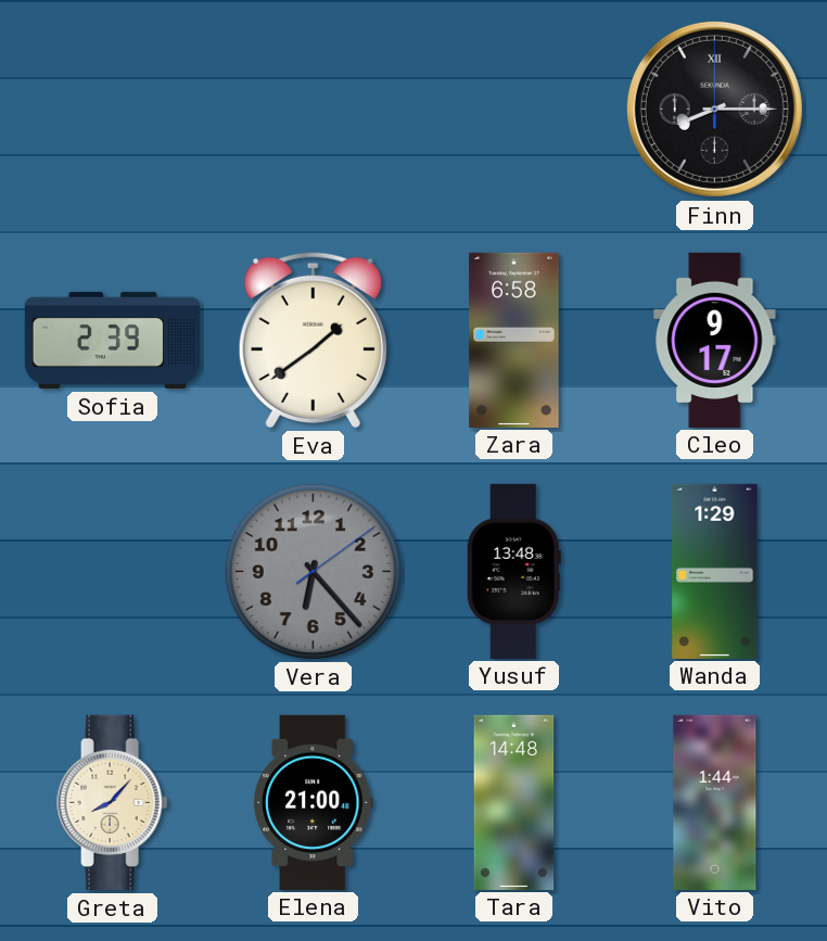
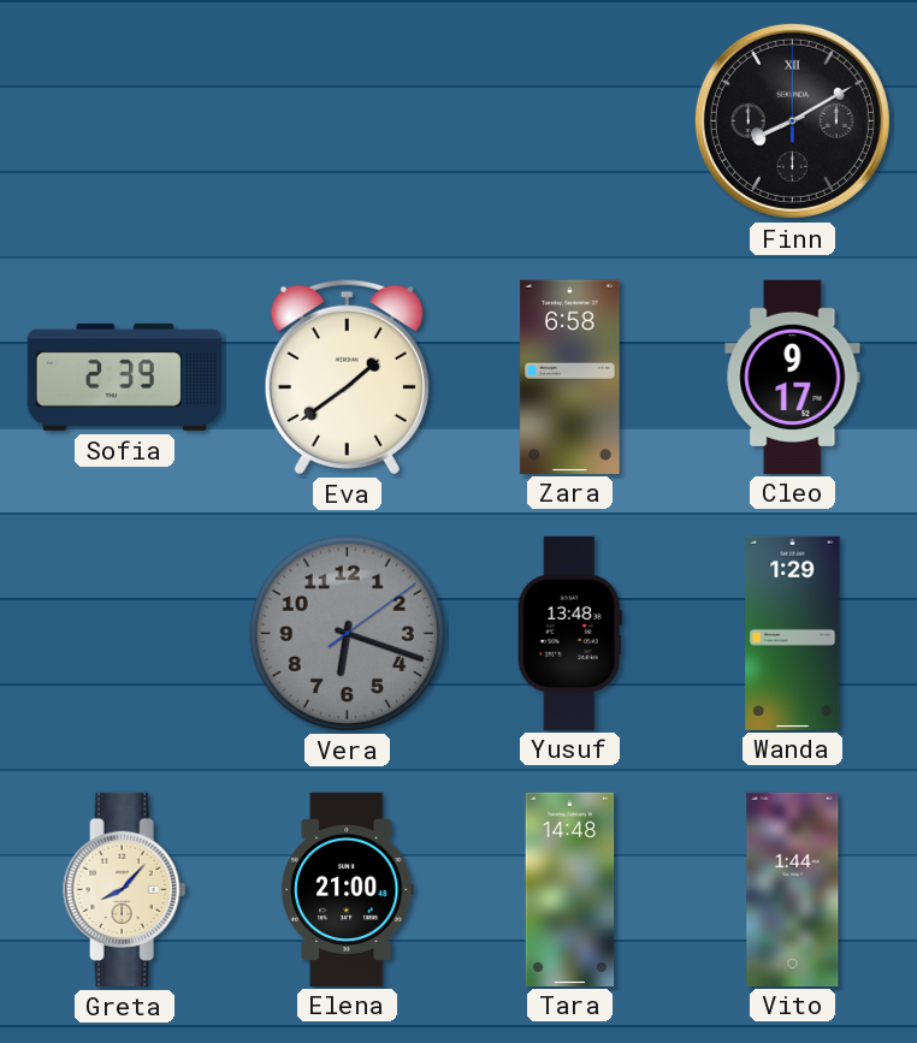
Finn: 8:15 -> 8:10 (792, 120)
Vera: 6:23 -> 6:18 (347, 633)
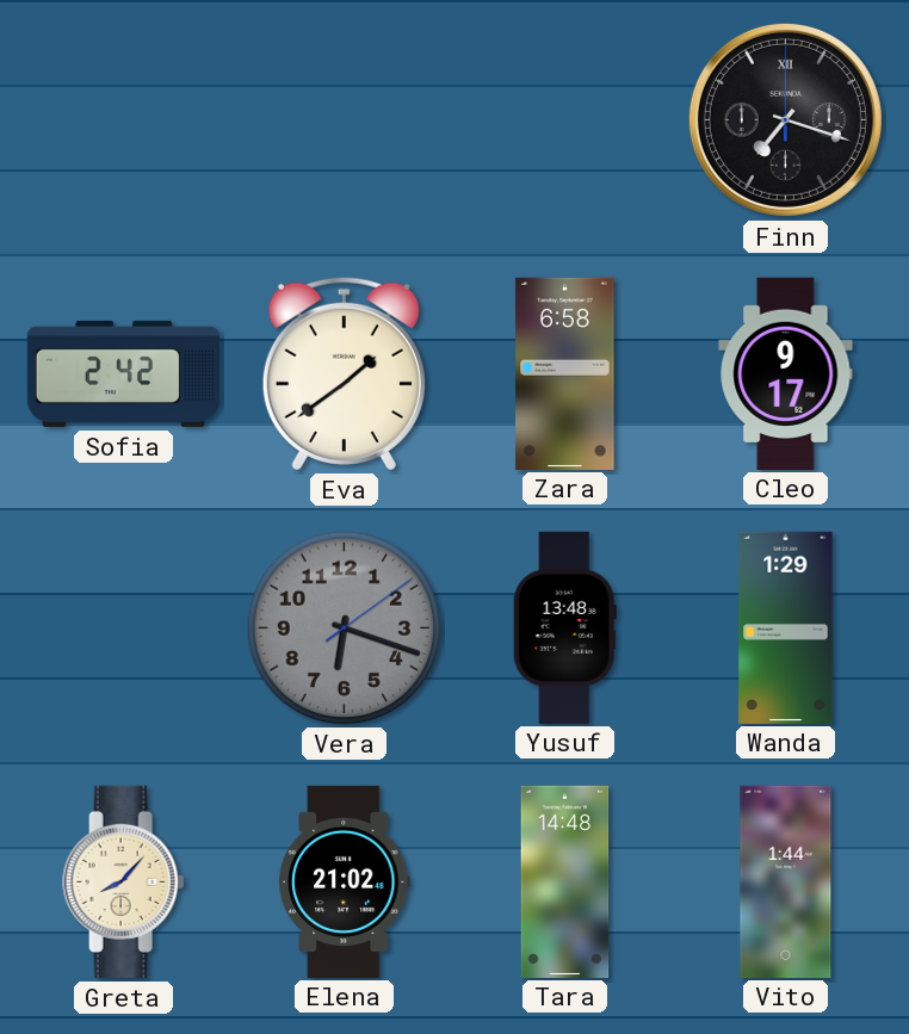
Finn: 8:10 -> 7:18 (785, 119)
Sofia: 2:39 -> 2:42 (123, 373)
Elena: 21:00 -> 21:02 (344, 881)
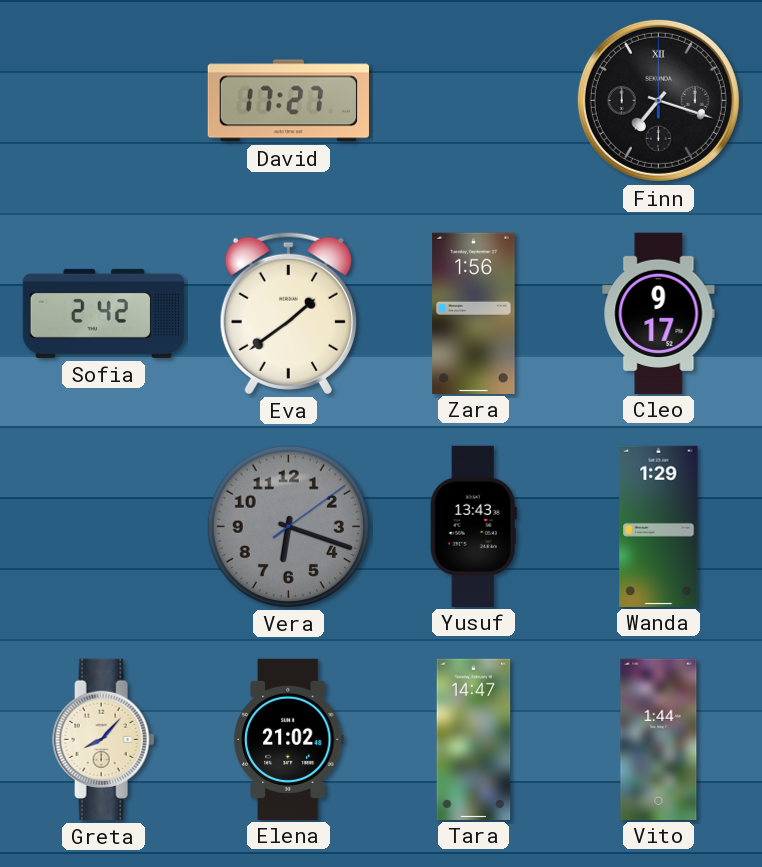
David: none -> 17:27 (288, 101)
Zara: 6:58 -> 1:56 (474, 313)
Yusuf: 13:48 -> 13:43 (473, 526)
Tara: 14:48 -> 14:47 (474, 739)
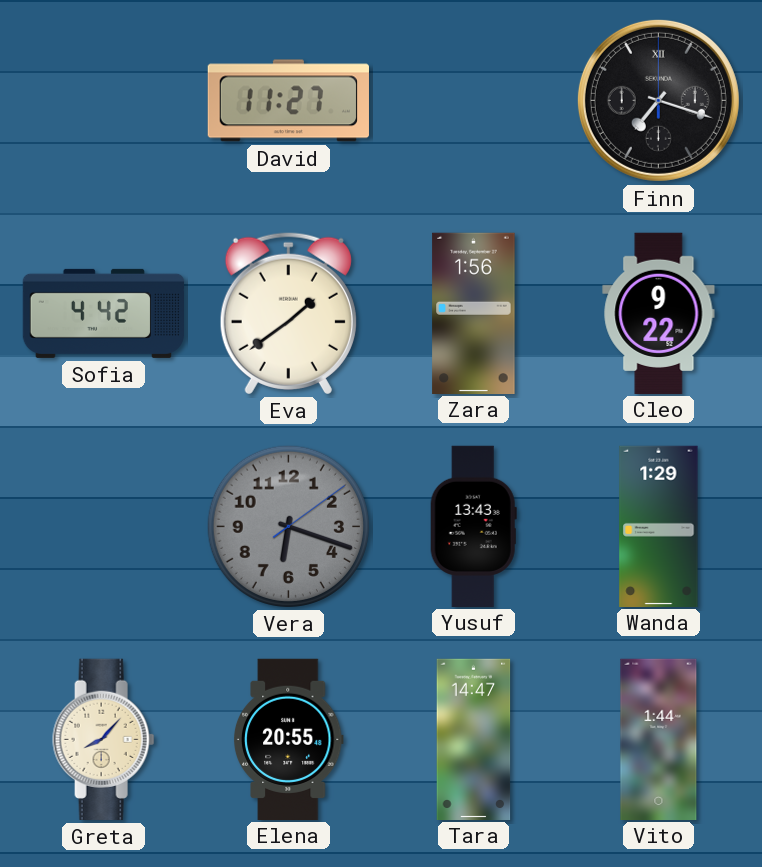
David: 17:27 -> 11:27 (288, 101)
Sofia: 2:42 -> 4:42 (103, 313)
Cleo: 9:17 -> 9:22 (659, 313)
Elena: 21:02 -> 20:55 (288, 739)
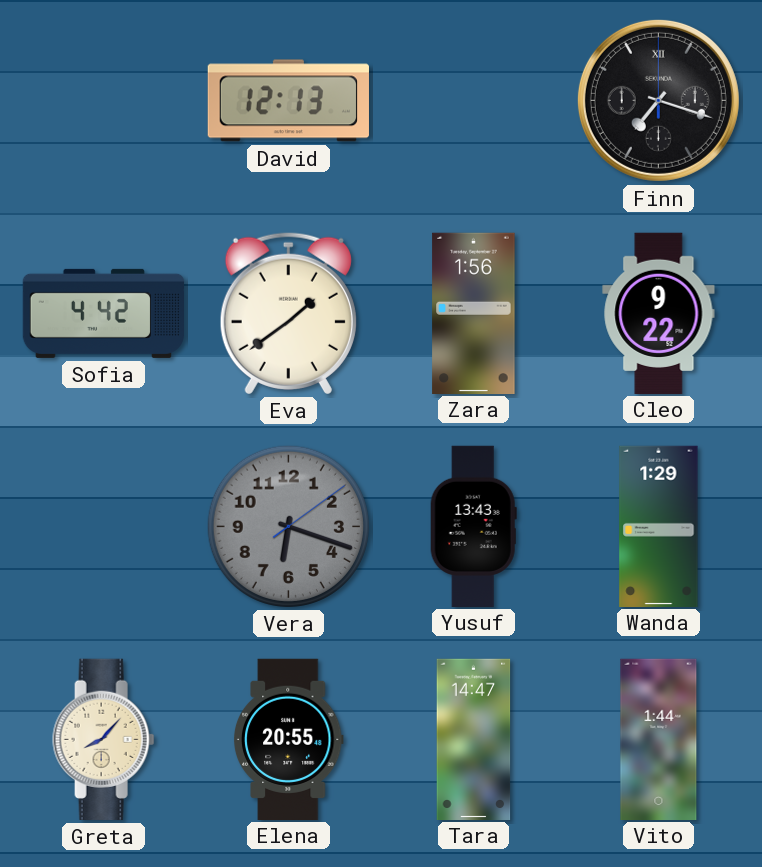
David: 11:27 -> 12:13 (288, 101)
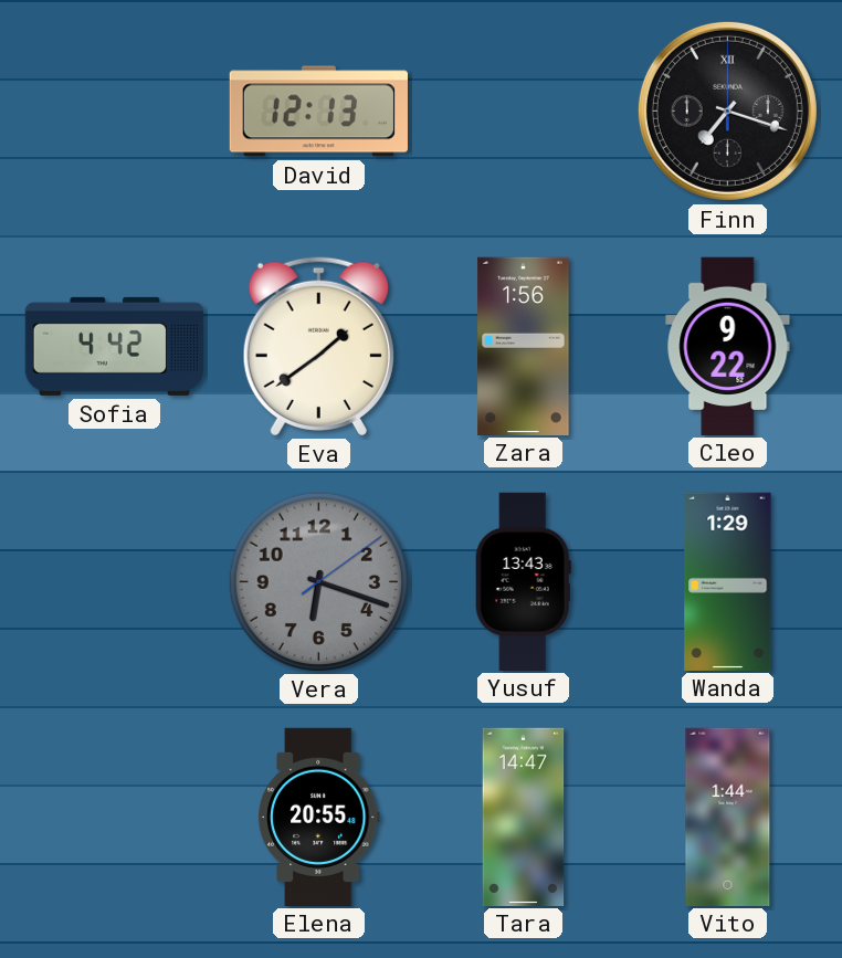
Greta: 8:07 -> none (104, 739)
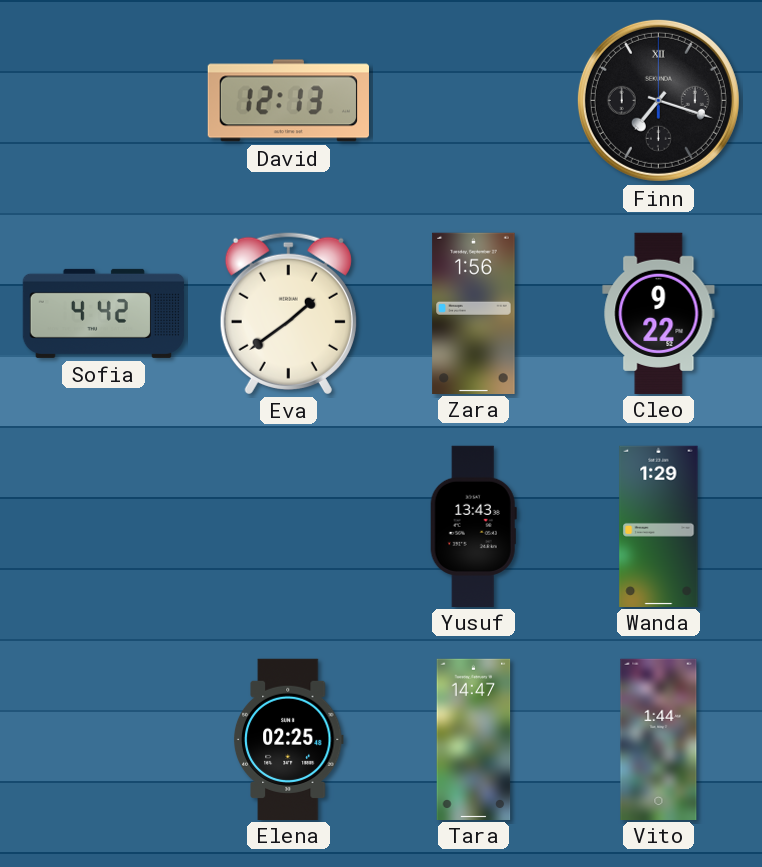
Vera: 6:18 -> none (318, 581)
Elena: 20:55 -> 02:25 (288, 739)
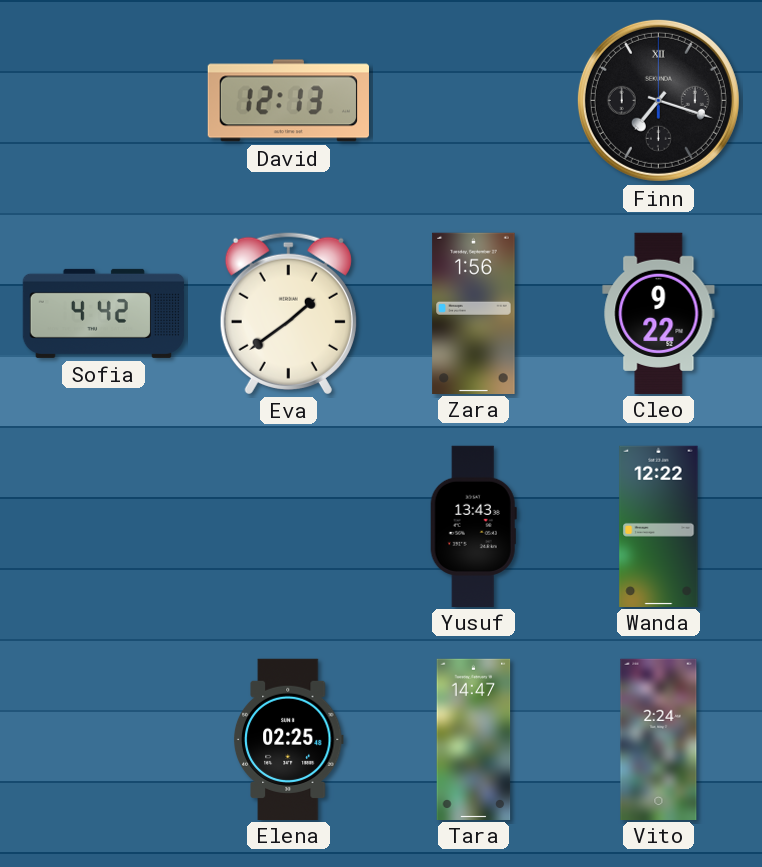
Wanda: 1:29 -> 12:22 (659, 526)
Vito: 1:44 -> 2:24 (659, 739)
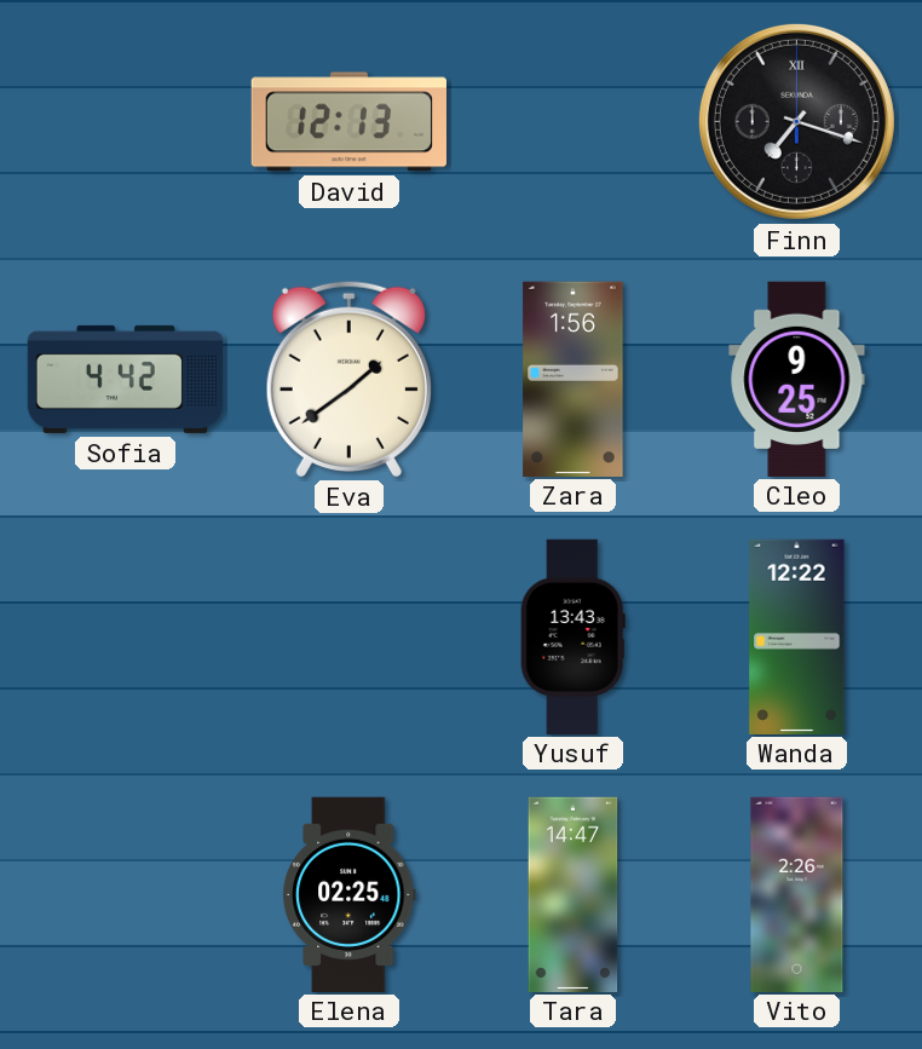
Cleo: 9:22 -> 9:25 (797, 379)
Vito: 2:24 -> 2:26 (797, 894)
